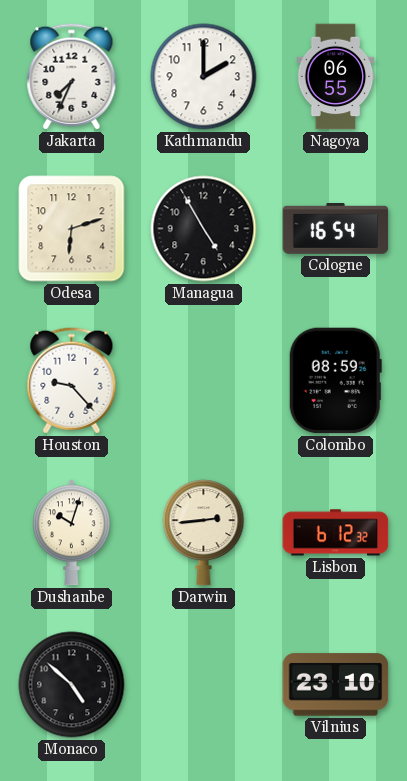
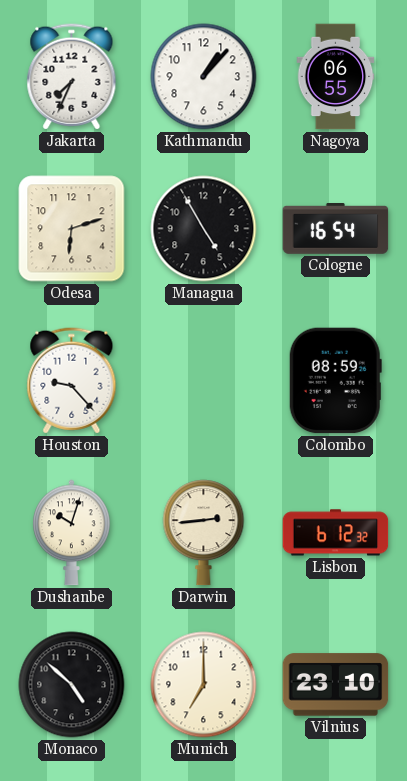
Kathmandu: 2:00 -> 1:07 (204, 77)
Munich: none -> 7:00 (204, 685)
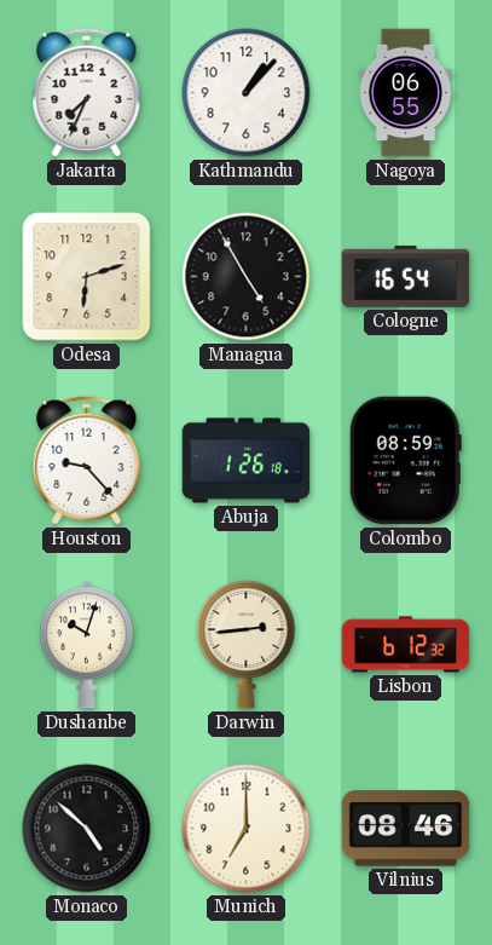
Abuja: none -> 1:26 (247, 461)
Vilnius: 23:10 -> 08:46 (406, 829)
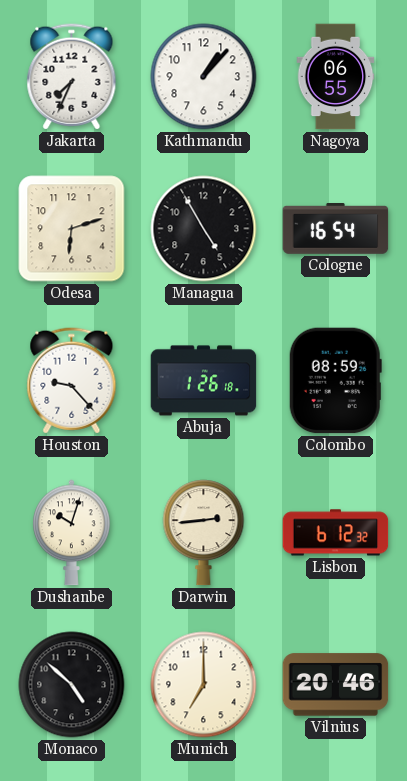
Vilnius: 08:46 -> 20:46 (336, 685)
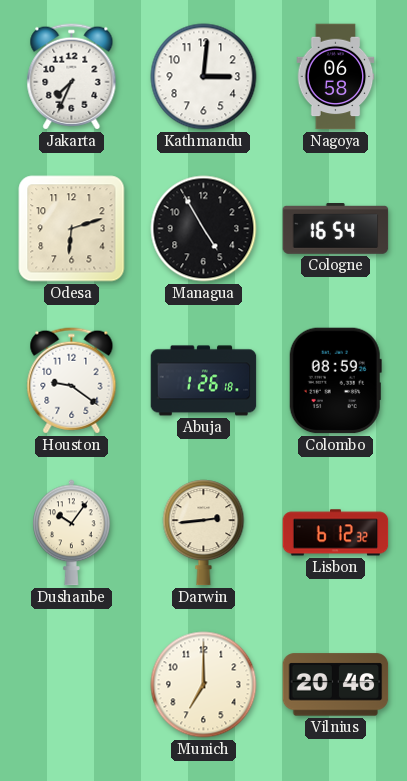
Kathmandu: 1:07 -> 3:01 (204, 77)
Nagoya: 06:55 -> 06:58 (336, 77)
Houston: 9:23 -> 9:21 (72, 381)
Dushanbe: 10:03 -> 10:06 (72, 533)
Monaco: 4:52 -> none (72, 685)
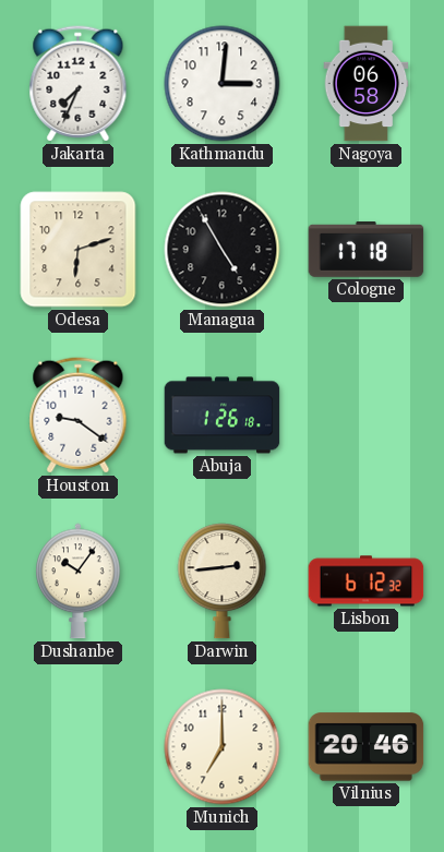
Cologne: 16:54 -> 17:18 (367, 250)
Colombo: 08:59 -> none (335, 381)
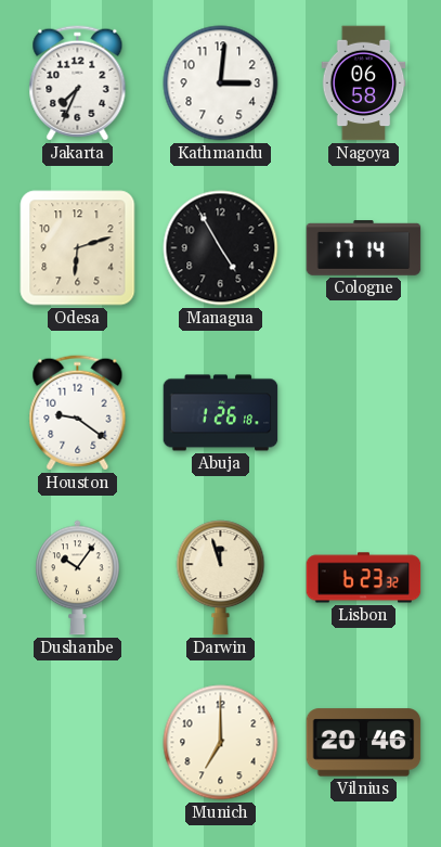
Cologne: 17:18 -> 17:14 (364, 248)
Darwin: 2:44 -> 11:57 (221, 578)
Lisbon: 6:12 -> 6:23 (364, 578)
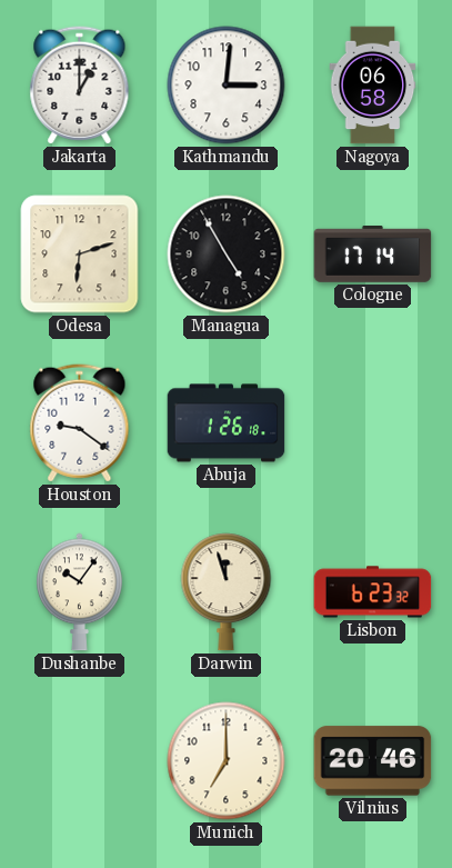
Jakarta: 7:34 -> 1:00 (80, 86)
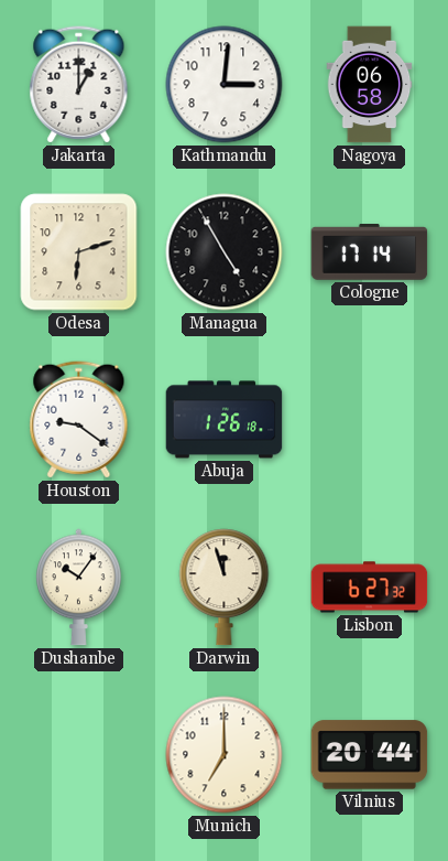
Lisbon: 6:23 -> 6:27 (370, 588)
Vilnius: 20:46 -> 20:44 (370, 755)
